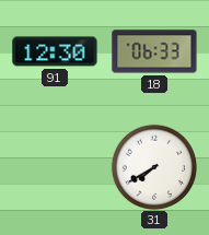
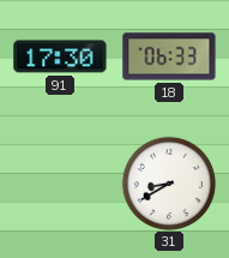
91: 12:30 -> 17:30 (60, 56)
31: 7:40 -> 8:40 (168, 182)
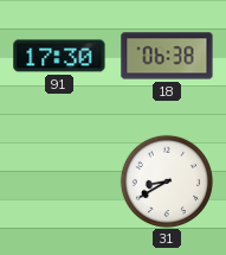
18: 06:33 -> 06:38 (167, 56)
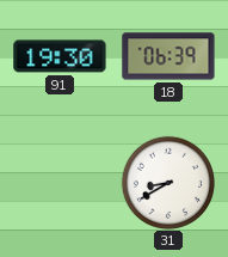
91: 17:30 -> 19:30 (60, 56)
18: 06:38 -> 06:39 (168, 56)
